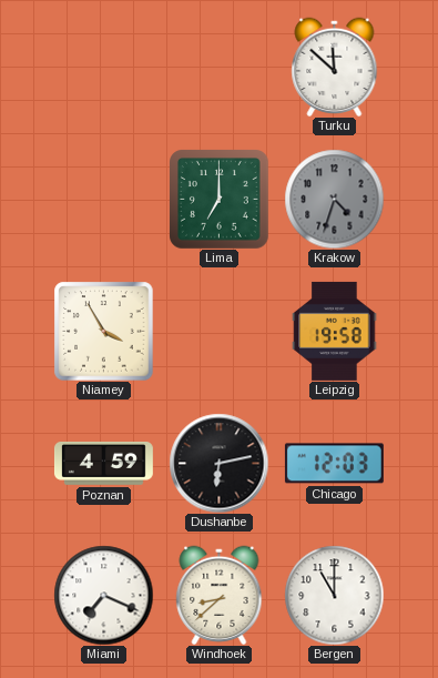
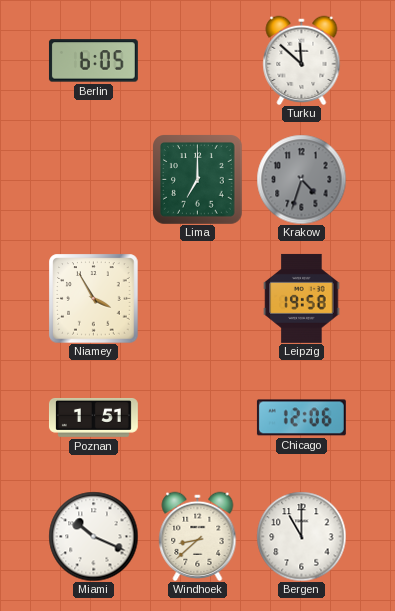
Berlin: none -> 6:05 (93, 61)
Poznan: 4:59 -> 1:51 (93, 418)
Dushanbe: 6:13 -> none (218, 463)
Chicago: 12:03 -> 12:06 (301, 418)
Miami: 7:19 -> 10:19 (93, 536)
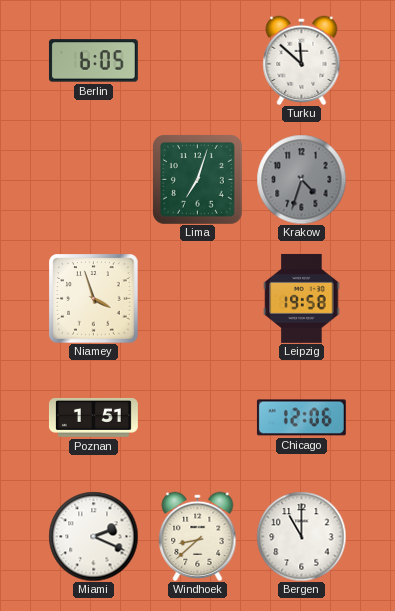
Lima: 7:00 -> 7:03 (198, 180)
Niamey: 3:55 -> 3:57 (93, 298)
Miami: 10:19 -> 2:19 (93, 536)
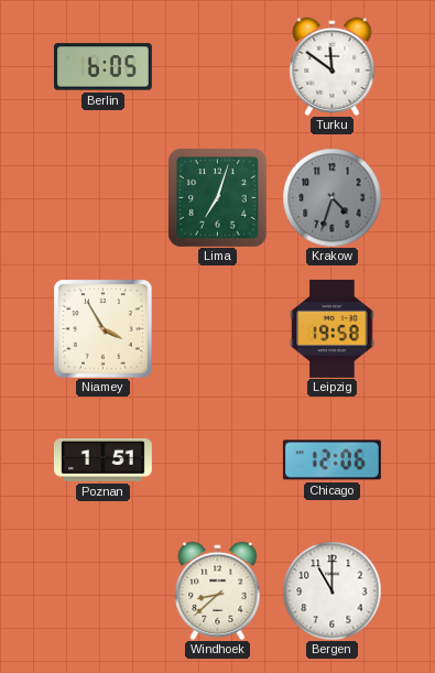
Turku: 11:52 -> 11:51 (333, 66)
Niamey: 3:57 -> 3:55 (102, 328)
Miami: 2:19 -> none (93, 536)
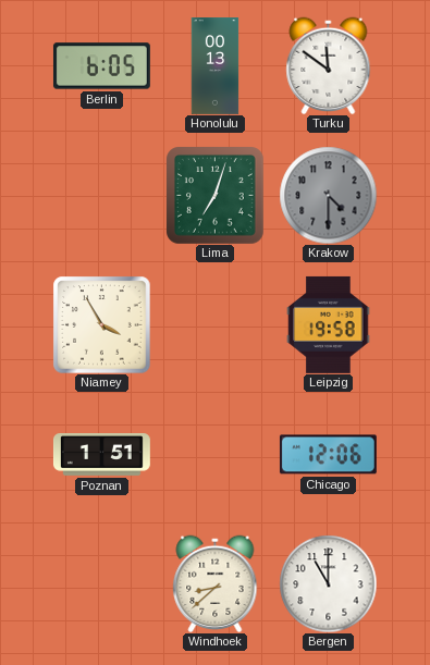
Honolulu: none -> 00:13 (216, 66)
Krakow: 4:33 -> 4:30 (328, 195)
